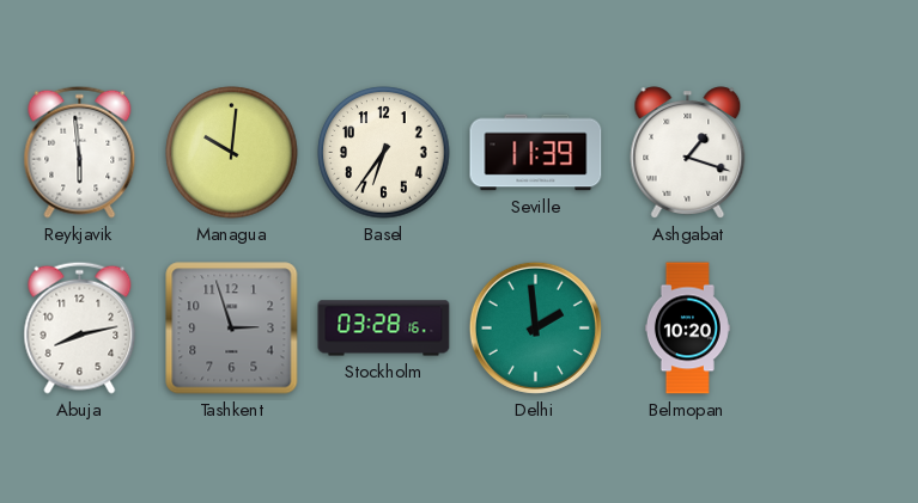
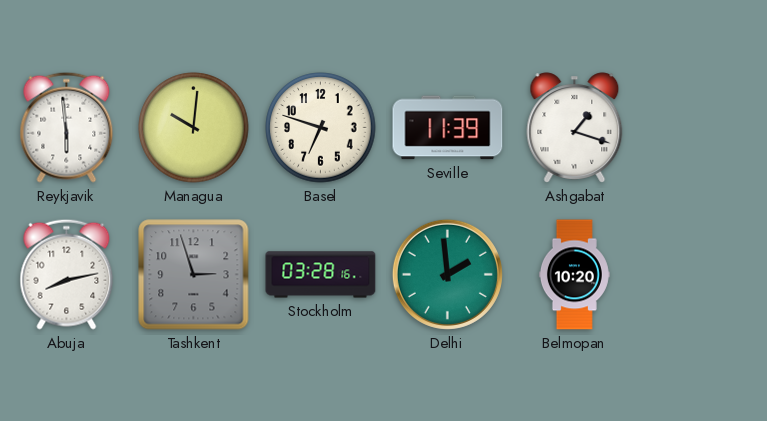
Basel: 6:36 -> 6:48 (321, 128)
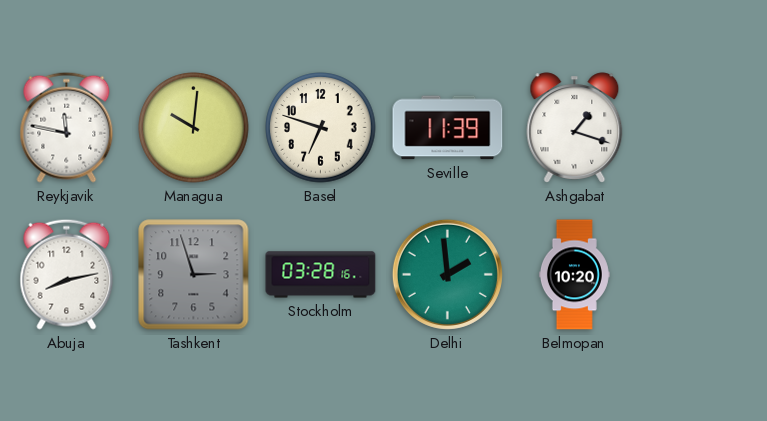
Reykjavik: 5:59 -> 11:47 (67, 127)
